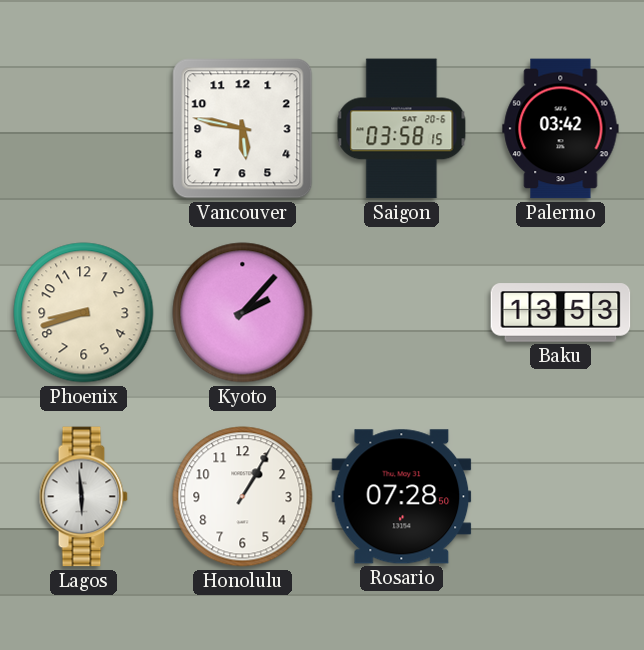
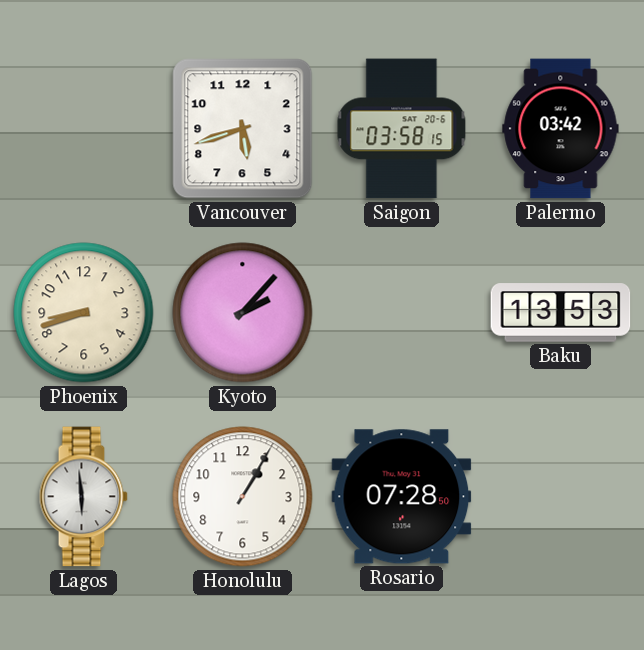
Vancouver: 5:47 -> 5:42 (243, 129)
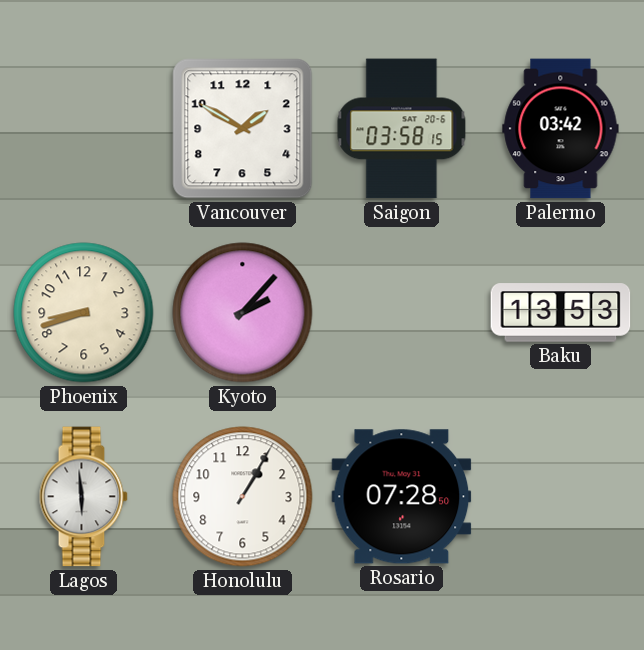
Vancouver: 5:42 -> 1:50 (243, 129)
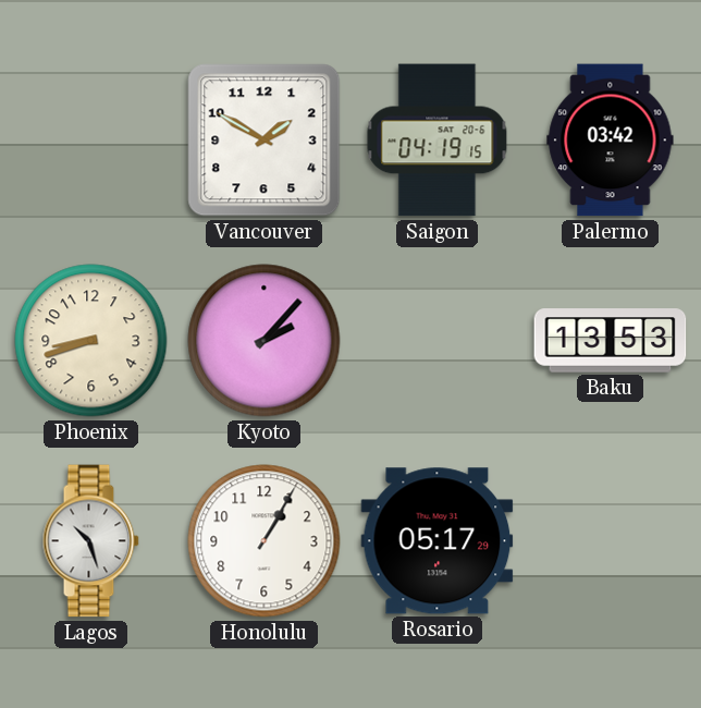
Saigon: 03:58 -> 04:19 (438, 141)
Lagos: 5:59 -> 10:27 (90, 541)
Rosario: 07:28 -> 05:17 (438, 541)
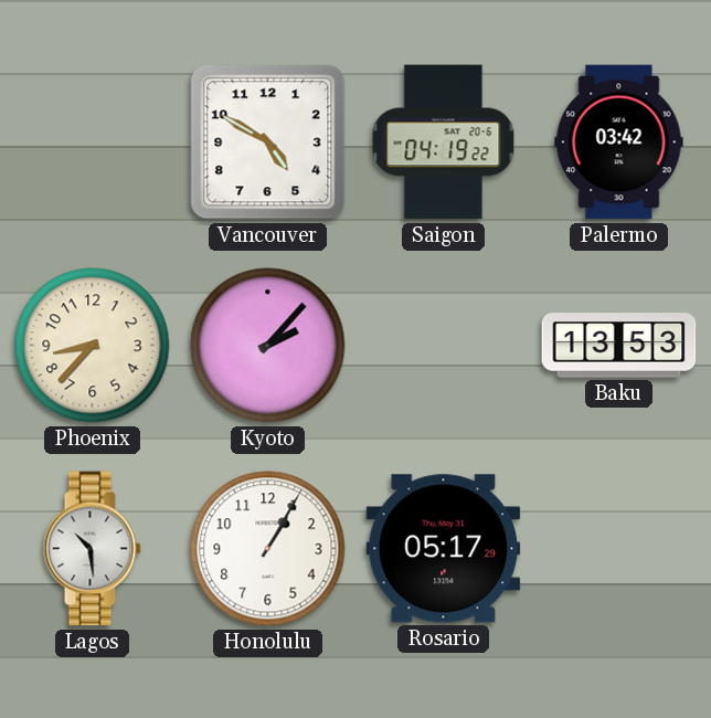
Vancouver: 1:50 -> 4:50 (268, 142)
Saigon: 04:19:15 -> 04:19:22 (444, 142)
Phoenix: 8:42 -> 8:37 (93, 346)
Lagos: 10:27 -> 10:29 (92, 549)
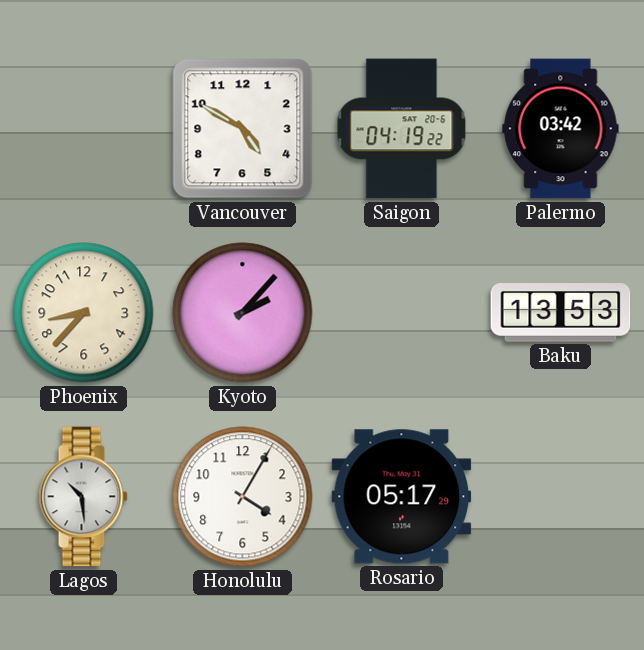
Honolulu: 1:05 -> 4:05 (243, 497)
